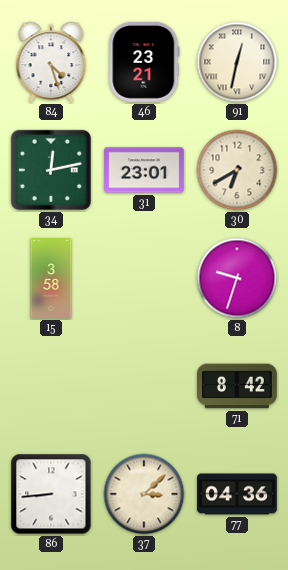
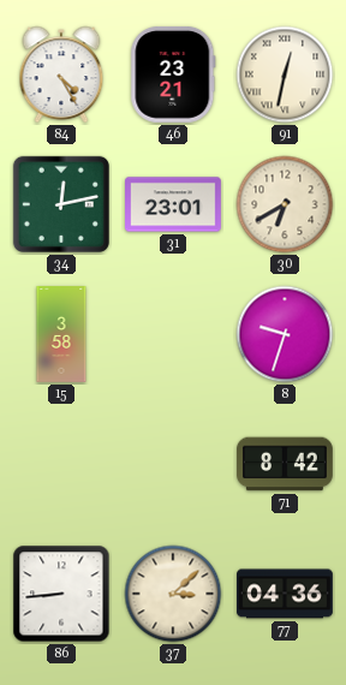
84: 4:27 -> 4:25 (61, 75)
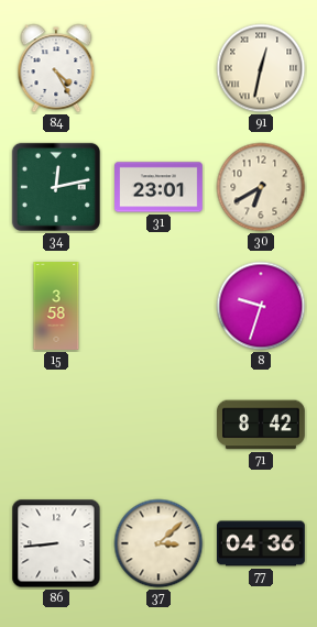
46: 23:21 -> none (173, 75)
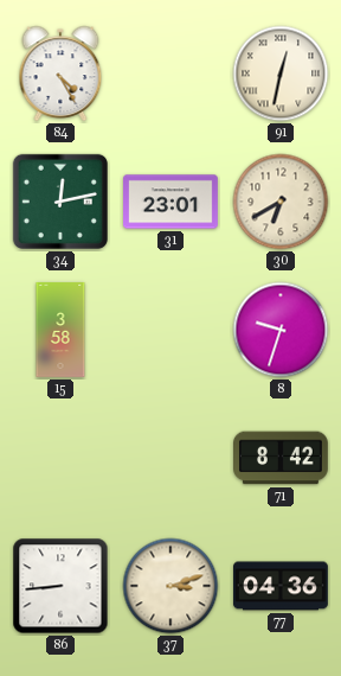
37: 3:08 -> 3:12 (170, 586)
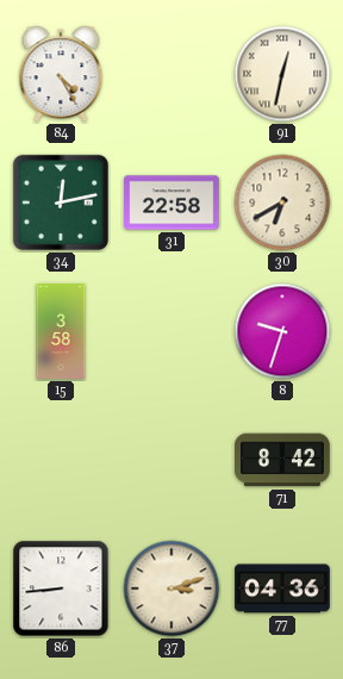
31: 23:01 -> 22:58 (173, 203)
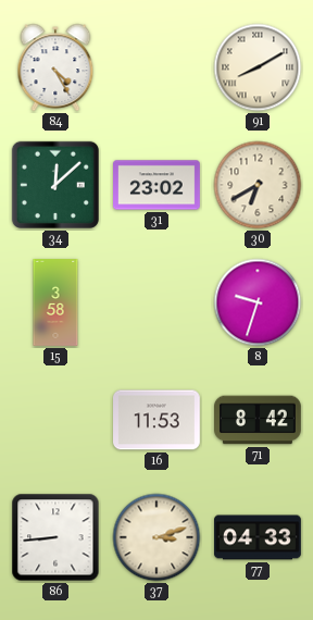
91: 12:32 -> 8:10 (258, 67)
34: 12:13 -> 12:08 (55, 185)
31: 22:58 -> 23:02 (158, 185)
16: none -> 11:53 (158, 420)
77: 04:36 -> 04:33 (258, 537)
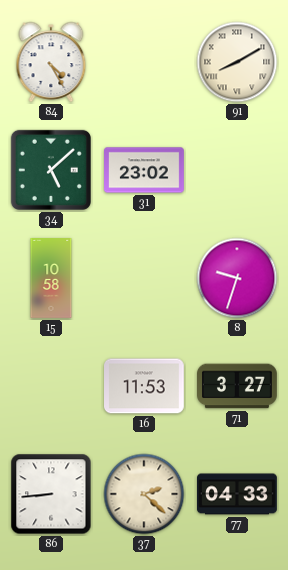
34: 12:08 -> 5:08 (51, 170)
30: 6:40 -> none (258, 185)
15: 3:58 -> 10:58 (51, 278)
71: 8:42 -> 3:27 (238, 386)
37: 3:12 -> 2:22 (144, 494)
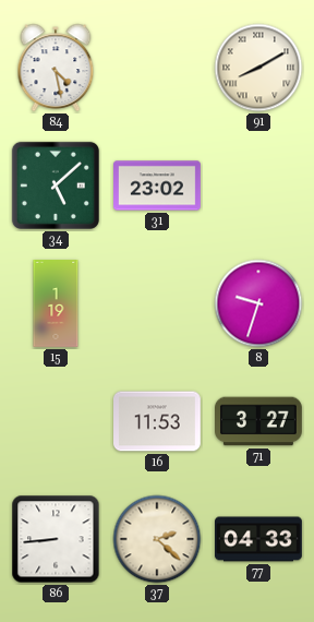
84: 4:25 -> 4:28 (56, 68)
15: 10:58 -> 1:19 (56, 303)
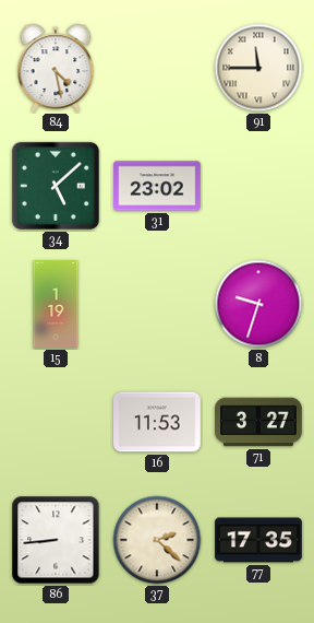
91: 8:10 -> 11:45 (258, 68)
77: 04:33 -> 17:35 (258, 540)
